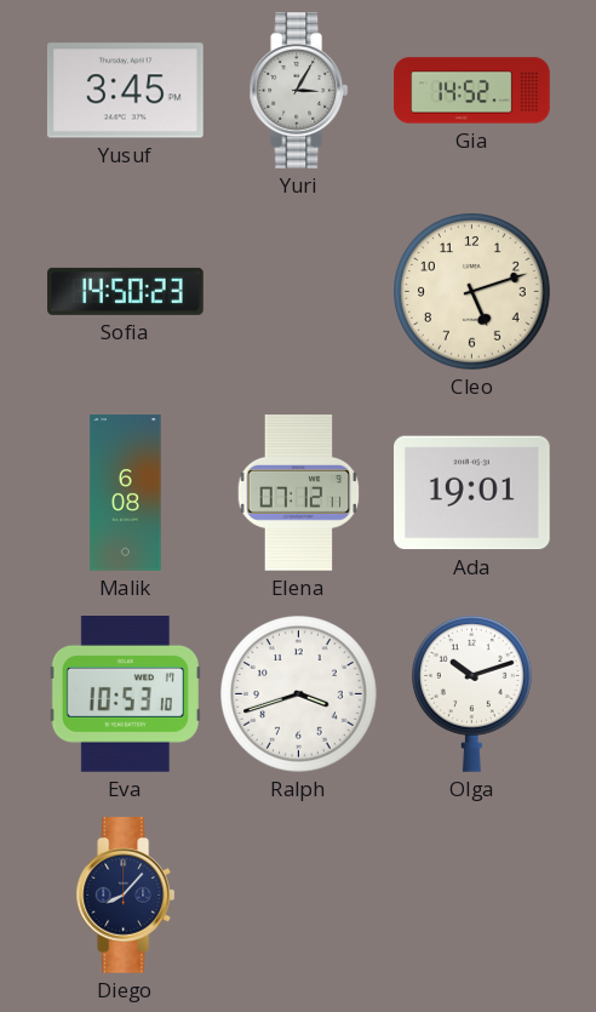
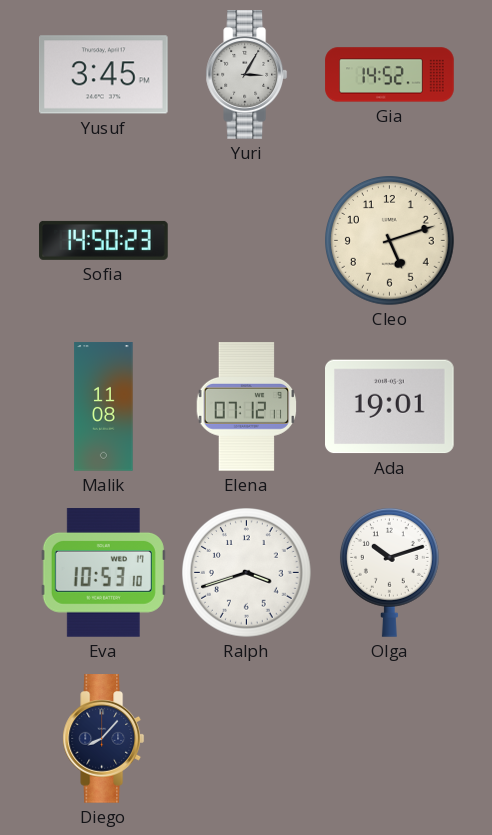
Malik: 6:08 -> 11:08 (104, 407)
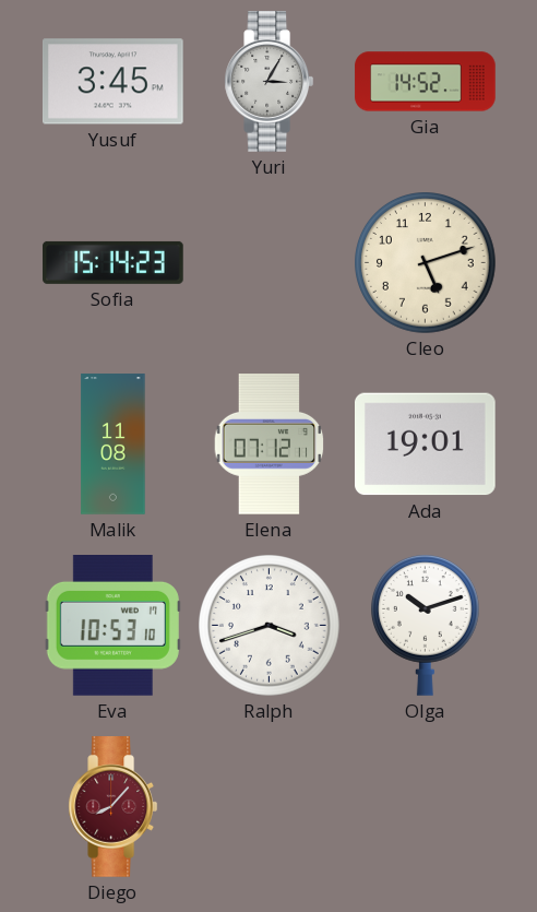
Sofia: 14:50 -> 15:14 (114, 262)
Diego dial: navy -> burgundy (112, 807)
